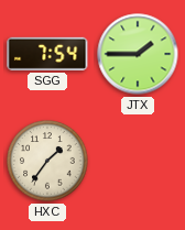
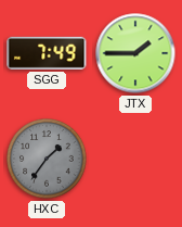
SGG: 7:54 -> 7:49 (47, 53)
HXC dial: cream -> grey (47, 159)
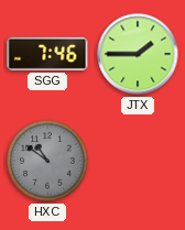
SGG: 7:49 -> 7:46 (47, 54)
HXC: 1:36 -> 10:51 (47, 161)
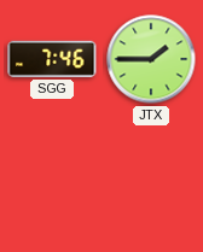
HXC: 10:51 -> none (47, 161)
